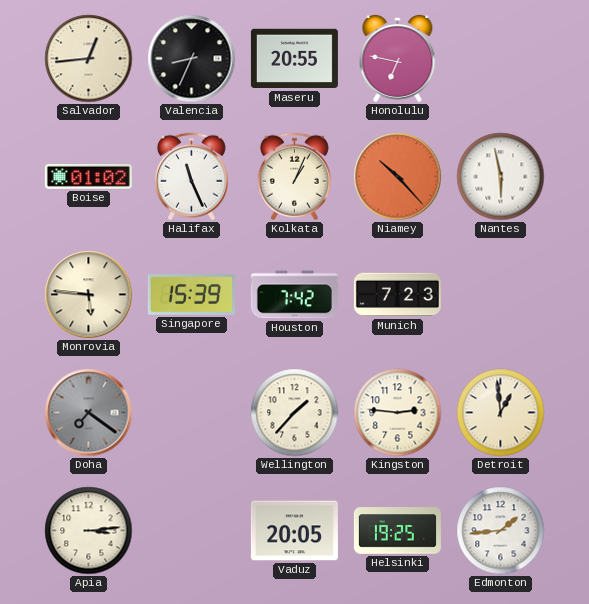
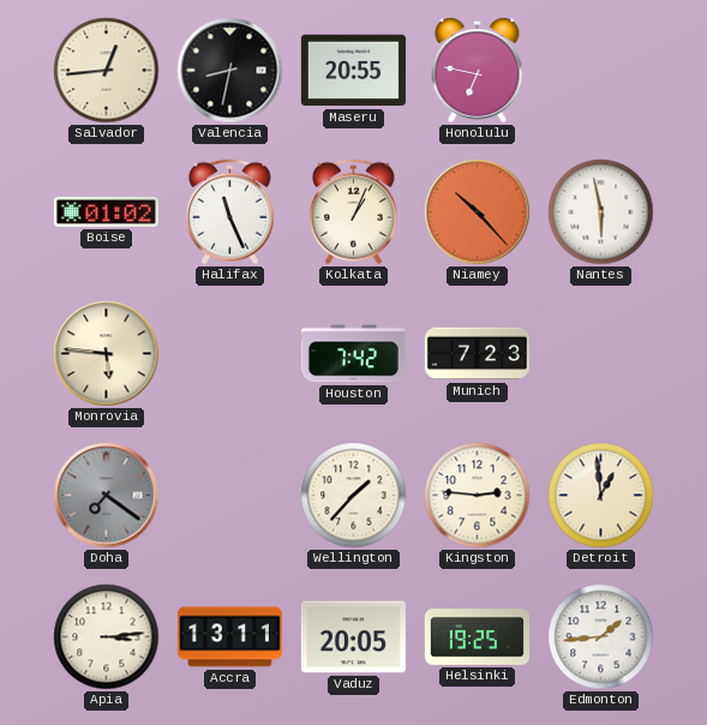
Valencia: 8:34 -> 8:32 (230, 71)
Singapore: 15:39 -> none (191, 295)
Accra: none -> 13:11 (229, 637)
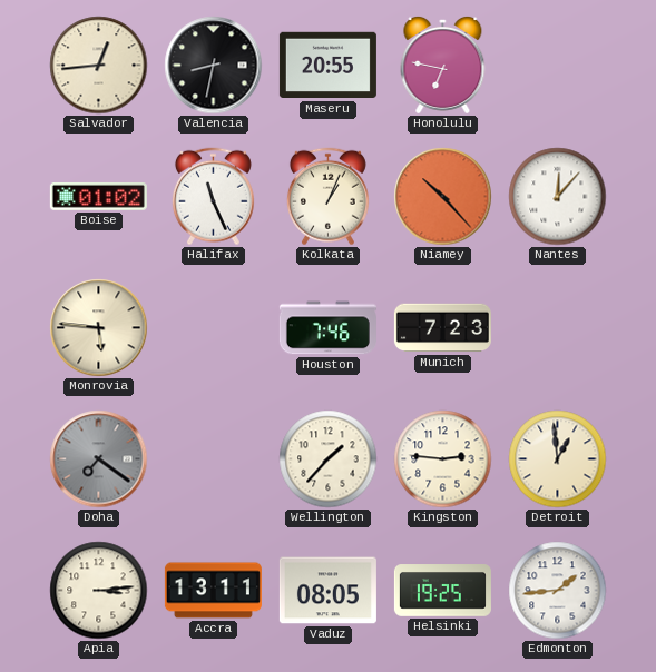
Nantes: 5:58 -> 12:07 (558, 197)
Houston: 7:42 -> 7:46 (327, 328)
Vaduz: 20:05 -> 08:05 (327, 591)
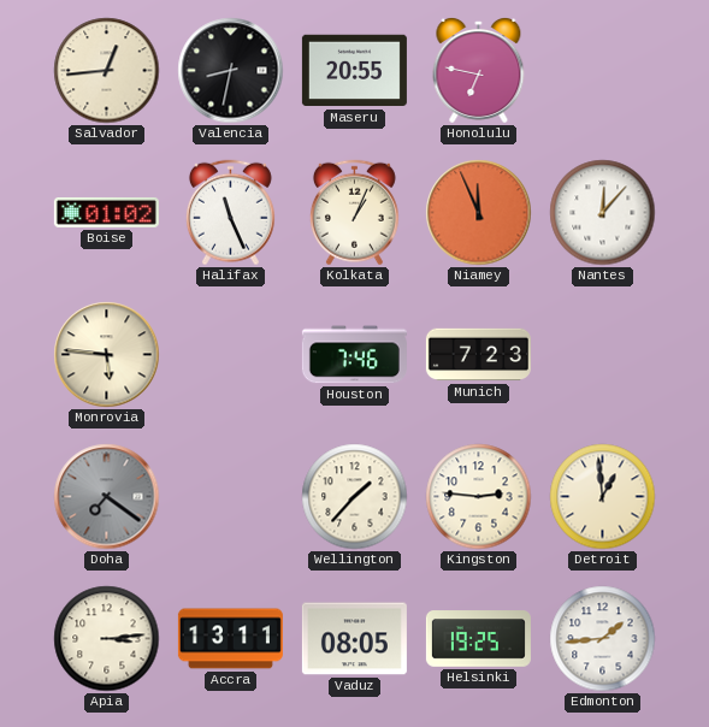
Niamey: 10:23 -> 11:56 (479, 213)
